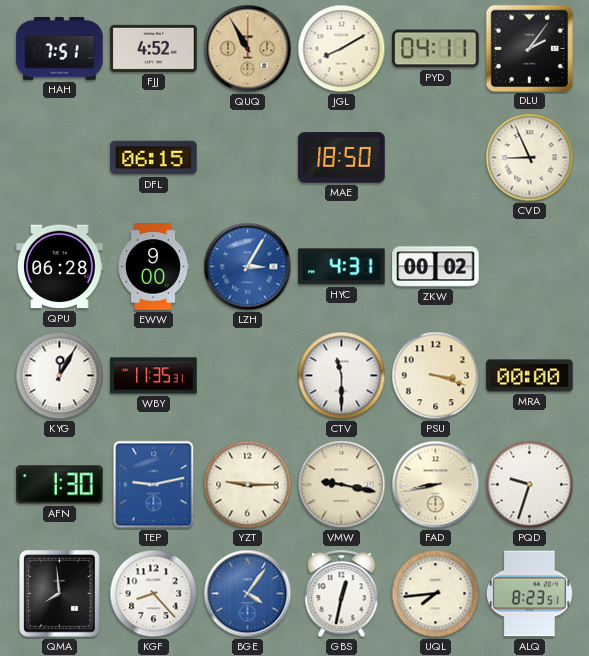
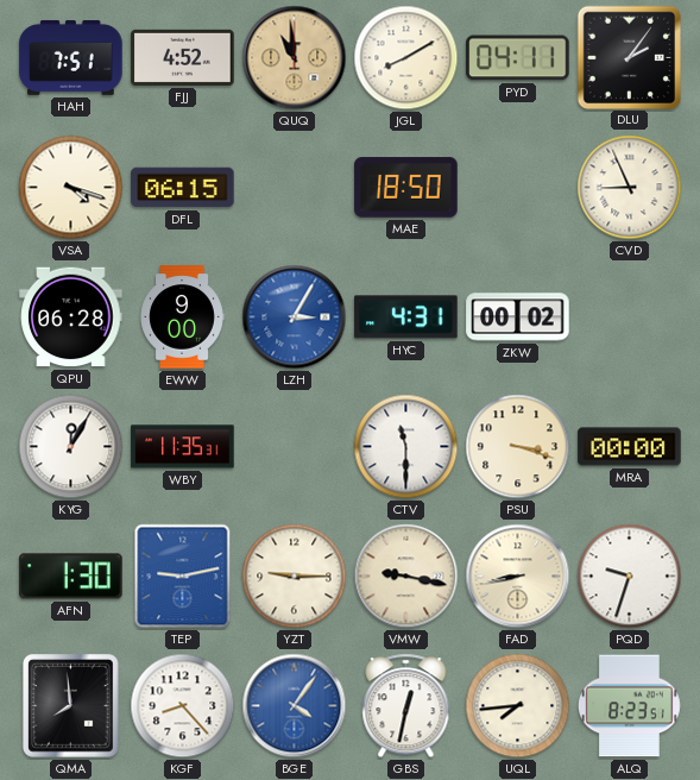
QUQ: 10:55 -> 10:59 (295, 58)
VSA: none -> 4:18 (71, 188)
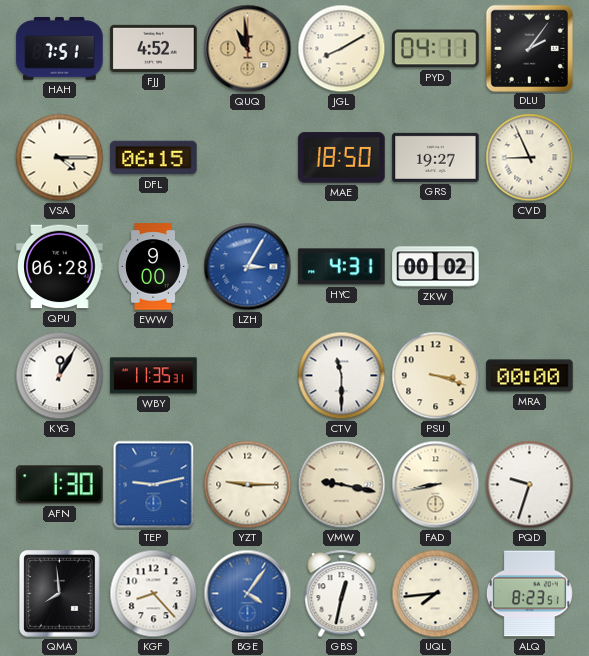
VSA: 4:18 -> 4:15 (60, 158)
GRS: none -> 19:27 (436, 157)
